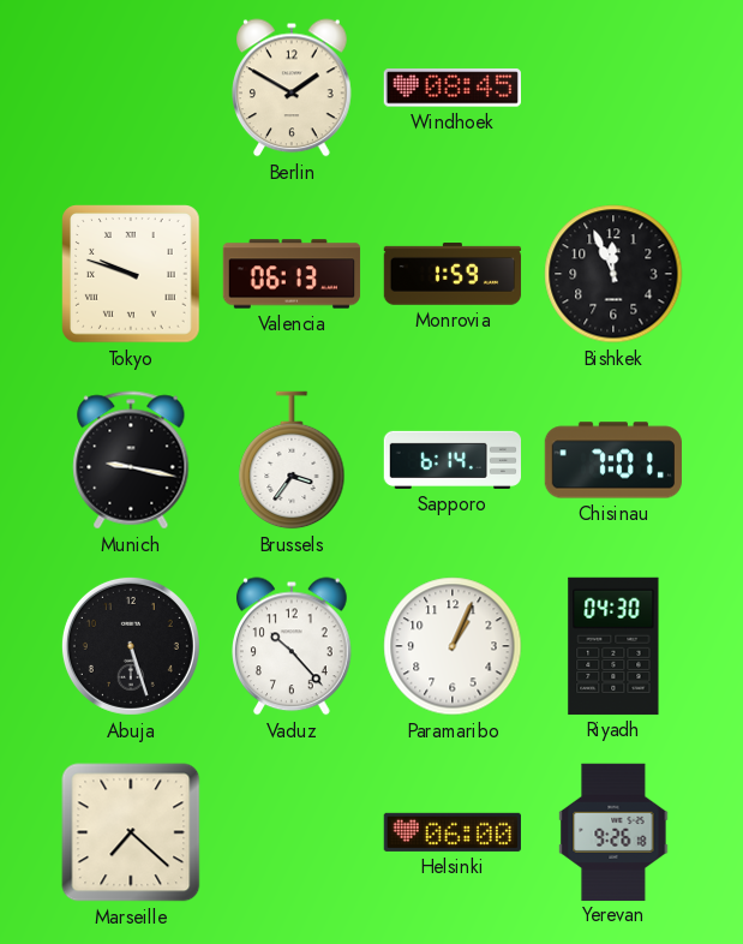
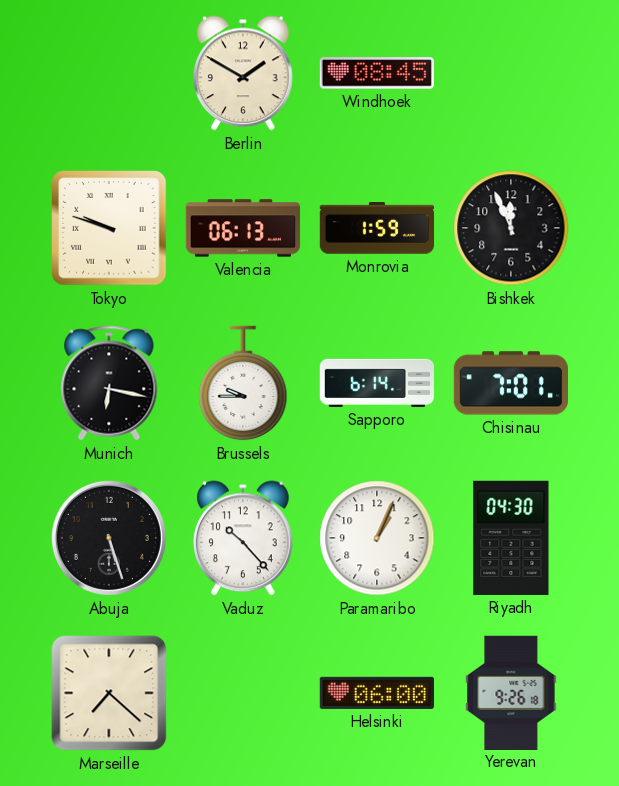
Munich: 9:17 -> 6:17 (109, 383)
Brussels: 3:36 -> 9:45 (243, 383)
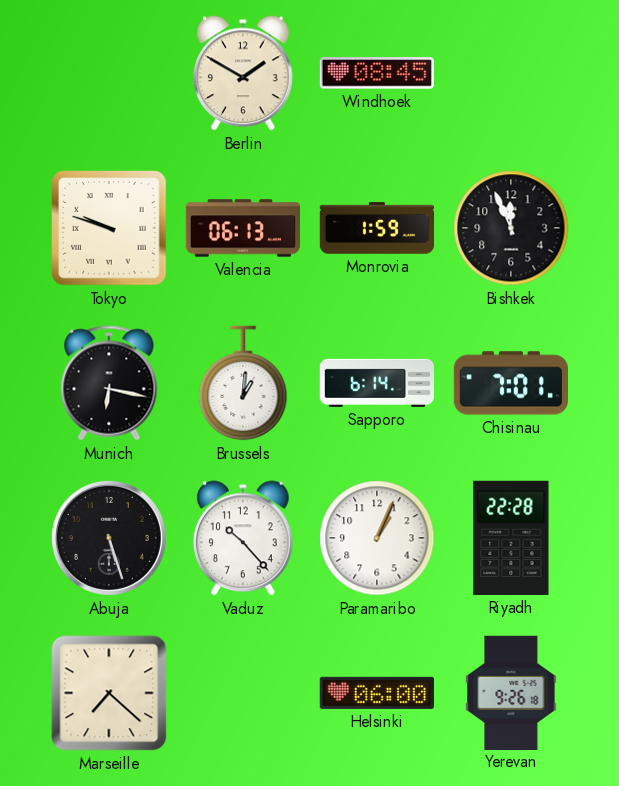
Brussels: 9:45 -> 1:01 (243, 383)
Riyadh: 04:30 -> 22:28 (511, 538)
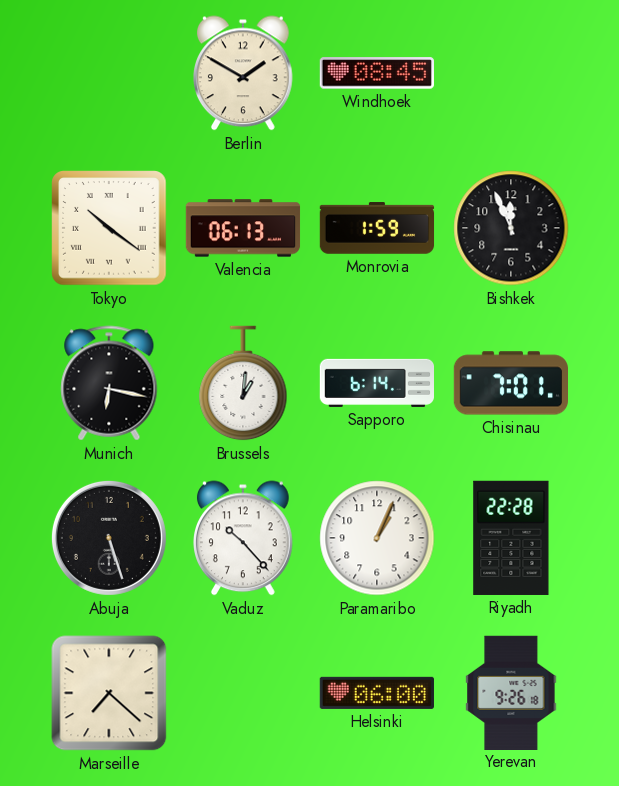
Tokyo: 9:48 -> 10:21 (109, 228)
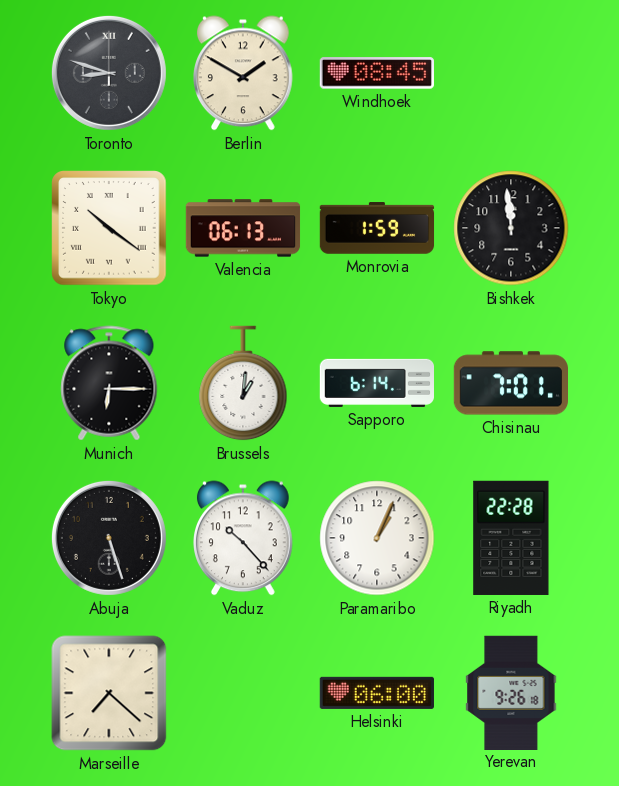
Toronto: none -> 8:48 (109, 73)
Bishkek: 11:56 -> 11:59 (511, 228)
Munich: 6:17 -> 6:15 (109, 383)
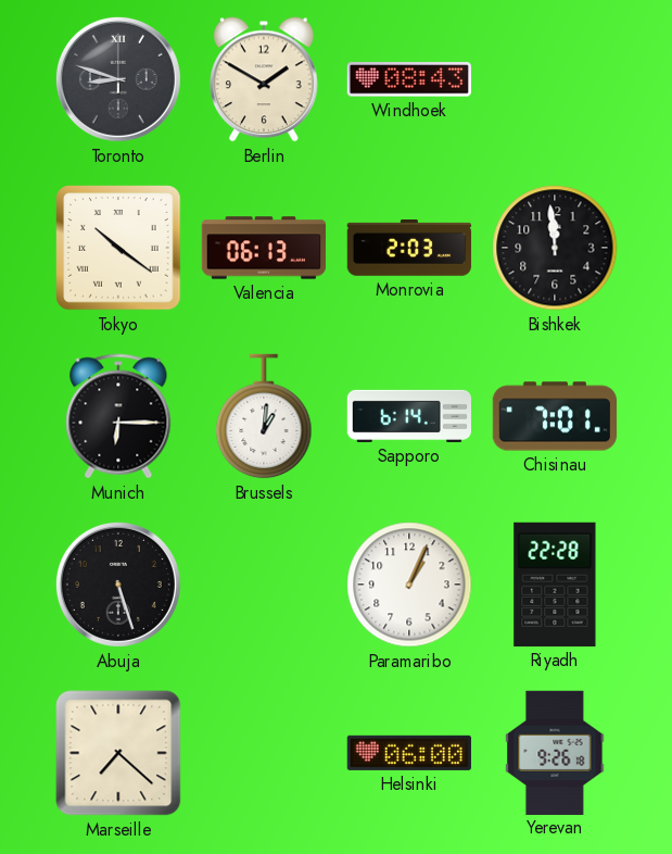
Windhoek: 08:45 -> 08:43 (409, 79)
Monrovia: 1:59 -> 2:03 (409, 248)
Vaduz: 10:23 -> none (244, 538)
